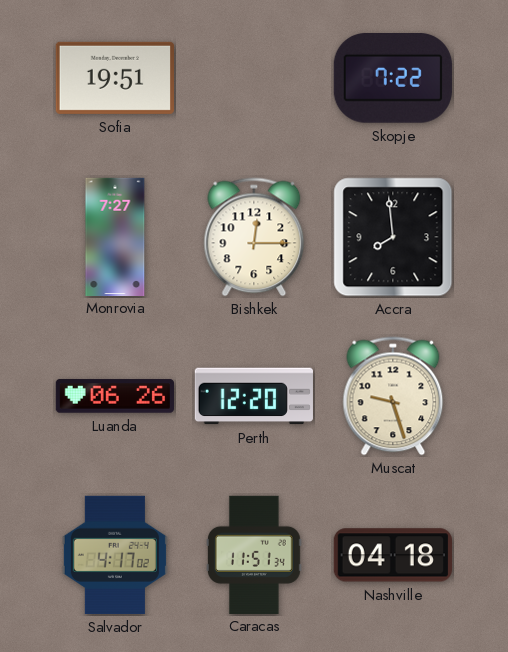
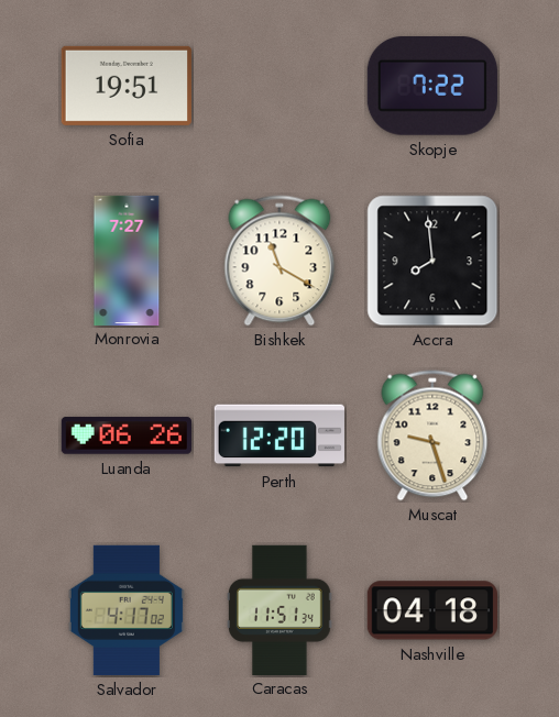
Bishkek: 12:15 -> 11:20 (279, 261)
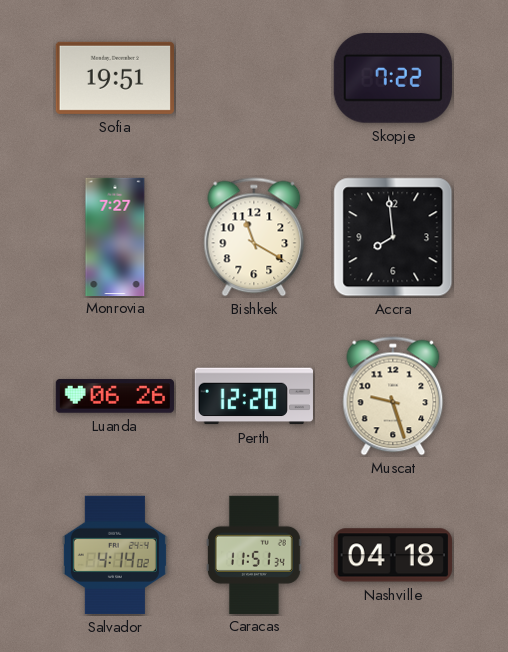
Salvador: 4:17 -> 4:14 (115, 555)
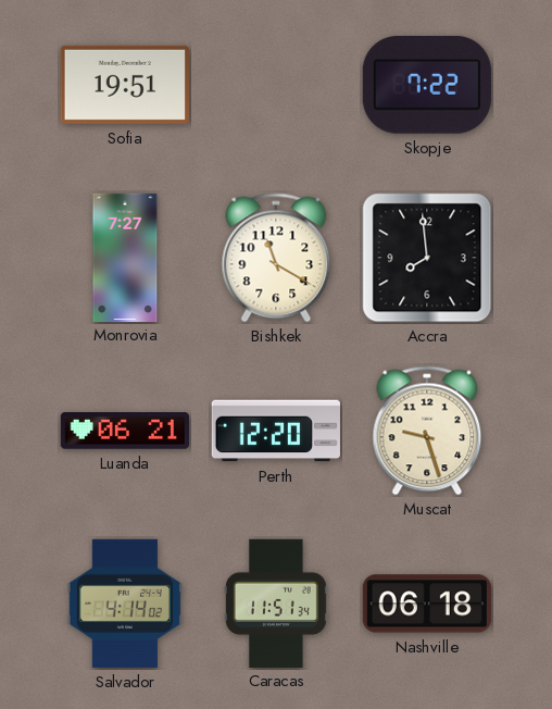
Luanda: 06:26 -> 06:21 (125, 431)
Nashville: 04:18 -> 06:18 (427, 604)
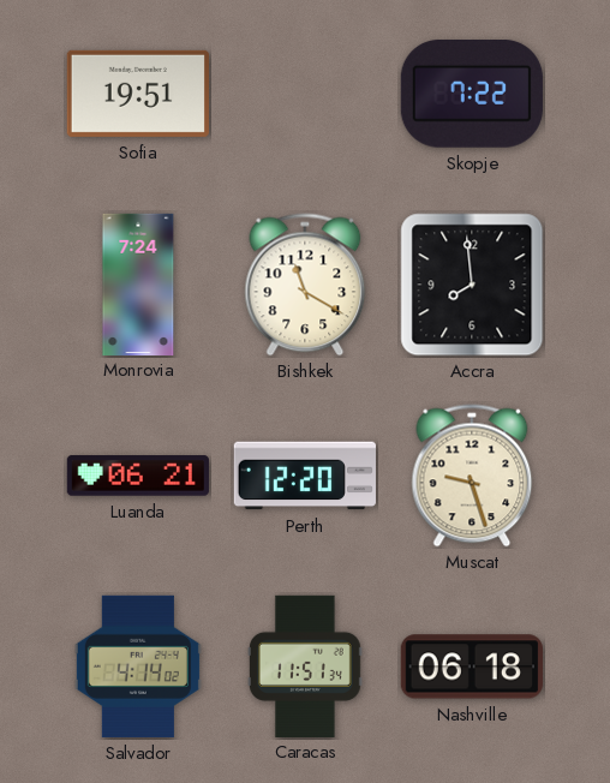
Monrovia: 7:27 -> 7:24 (138, 283)
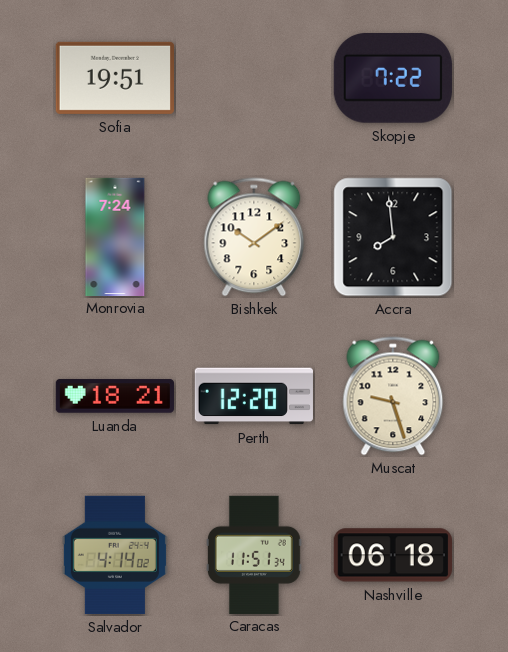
Bishkek: 11:20 -> 10:09 (254, 237)
Luanda: 06:21 -> 18:21 (115, 396)
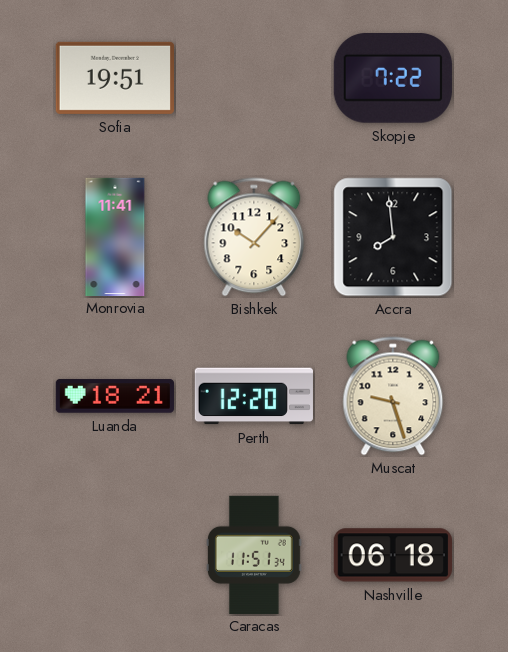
Monrovia: 7:24 -> 11:41 (115, 236)
Bishkek: 10:09 -> 10:07 (254, 237)
Salvador: 4:14 -> none (115, 555)
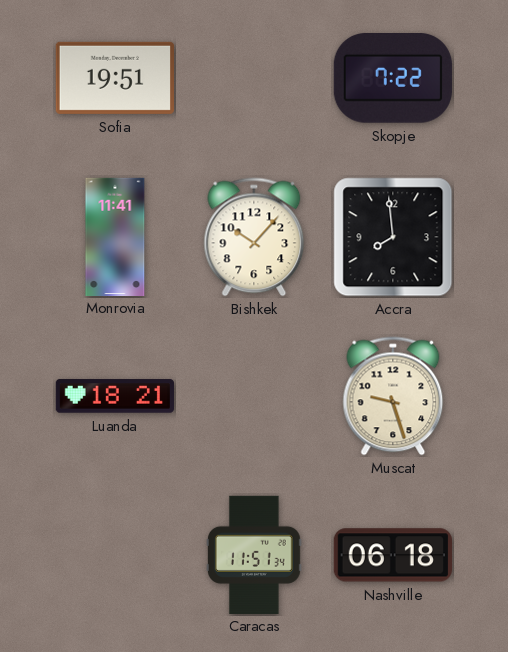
Perth: 12:20 -> none (254, 396)
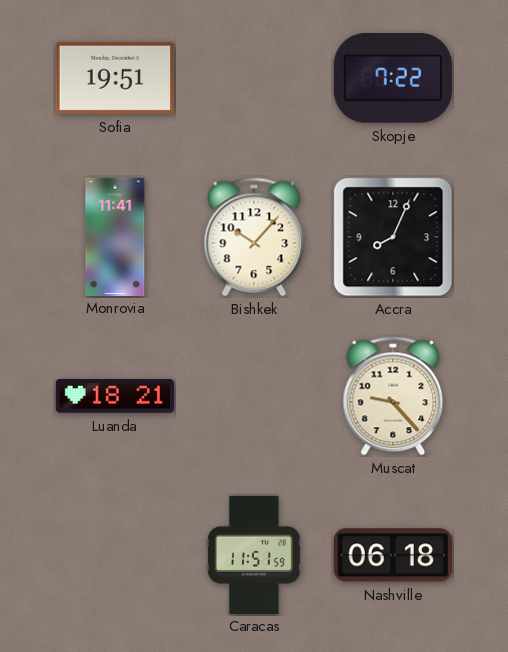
Accra: 7:59 -> 8:04 (393, 237)
Muscat: 9:27 -> 9:23 (393, 396)
Caracas: 11:51:34 -> 11:51:59 (254, 554)
